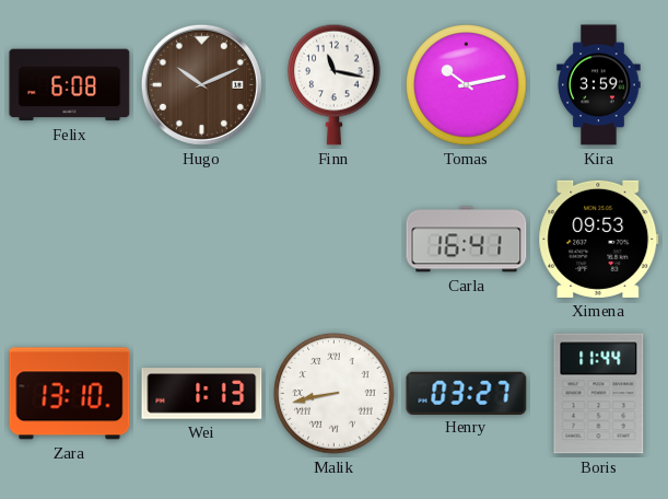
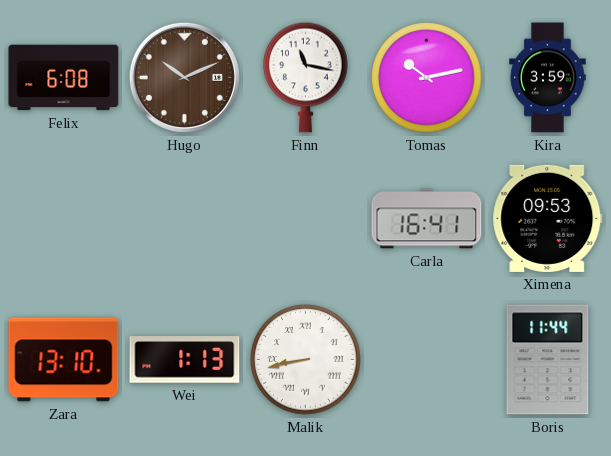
Henry: 03:27 -> none (467, 393)
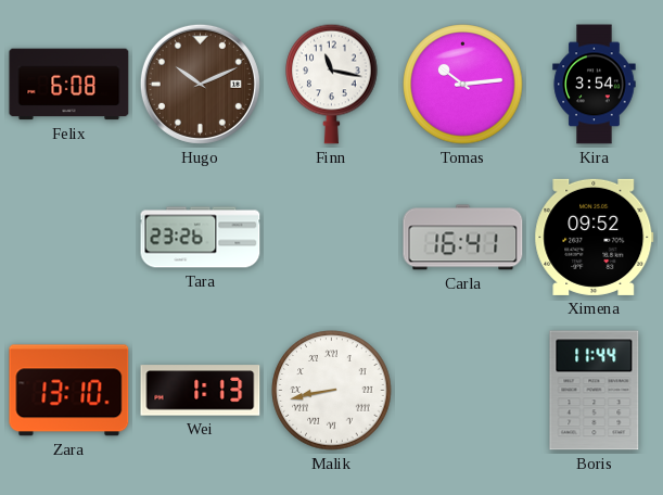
Tomas: 10:13 -> 10:14 (463, 85)
Kira: 3:59 -> 3:54 (595, 85)
Tara: none -> 23:26 (201, 238)
Ximena: 09:53 -> 09:52 (595, 237)
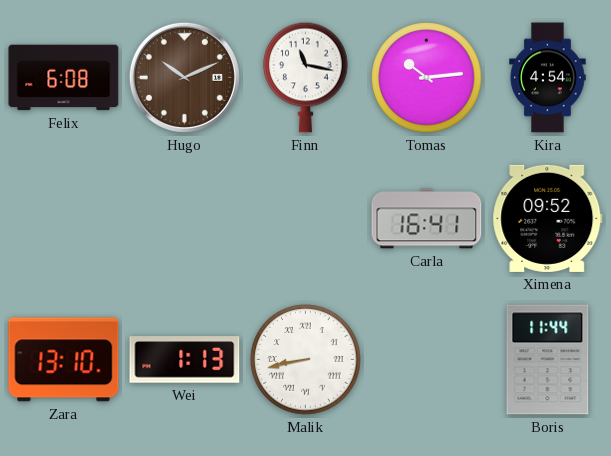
Kira: 3:54 -> 4:54 (548, 78)
Tara: 23:26 -> none (201, 238)
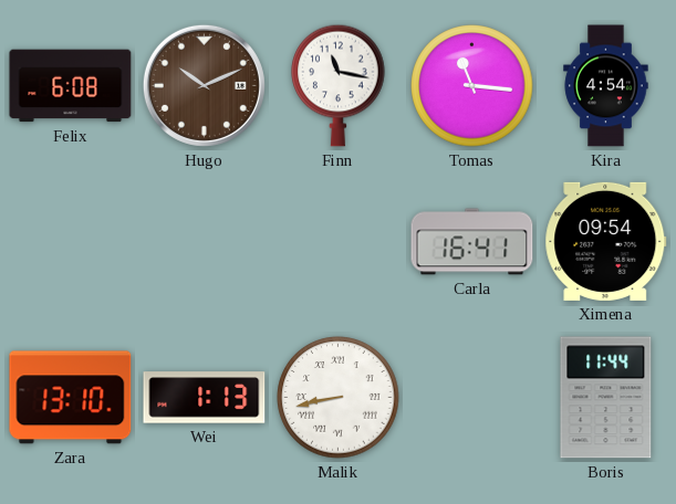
Tomas: 10:14 -> 11:16 (472, 86)
Ximena: 09:52 -> 09:54 (606, 241)
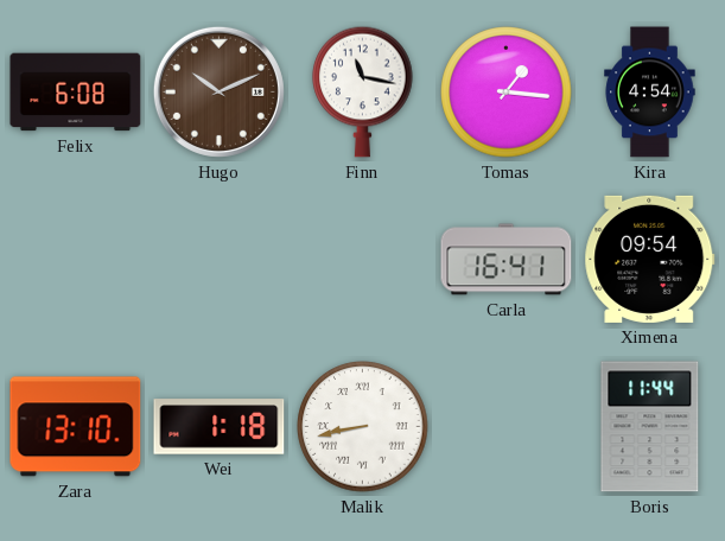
Tomas: 11:16 -> 1:16 (507, 93)
Wei: 1:13 -> 1:18 (220, 427)
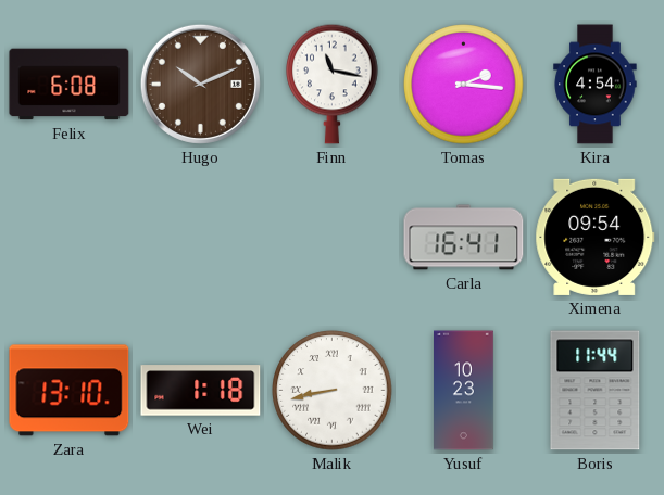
Tomas: 1:16 -> 2:16 (464, 85)
Yusuf: none -> 10:23 (464, 391)
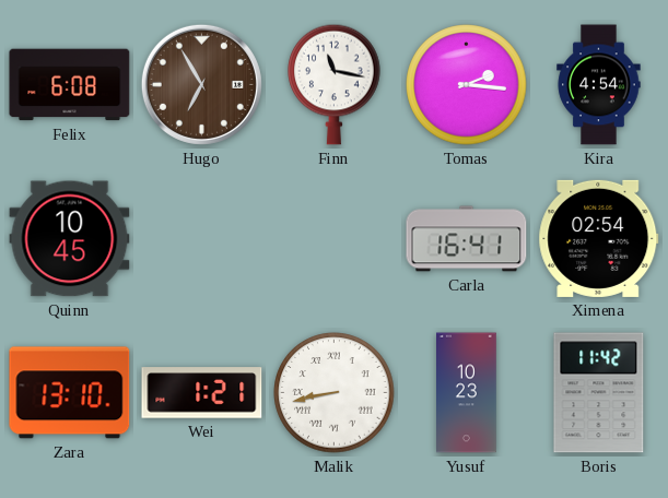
Hugo: 10:11 -> 6:55 (201, 84)
Quinn: none -> 10:45 (70, 239)
Ximena: 09:54 -> 02:54 (599, 238)
Wei: 1:18 -> 1:21 (202, 393)
Boris: 11:44 -> 11:42 (599, 393)
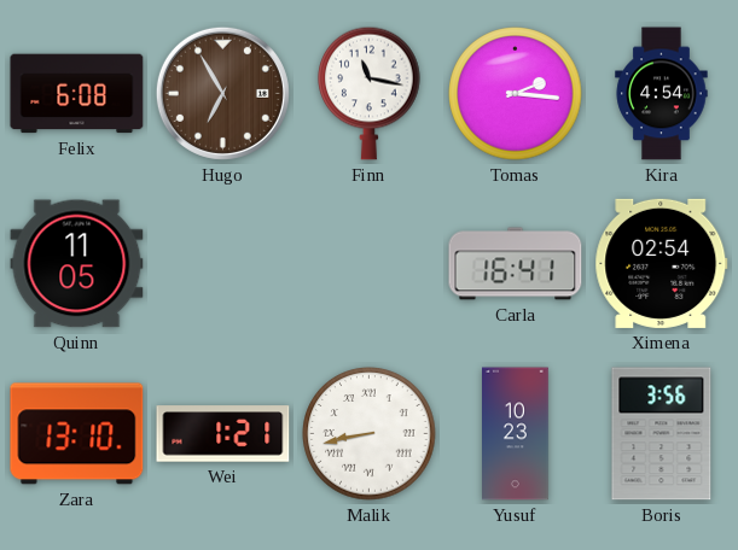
Quinn: 10:45 -> 11:05 (77, 264)
Boris: 11:42 -> 3:56 (662, 434)
